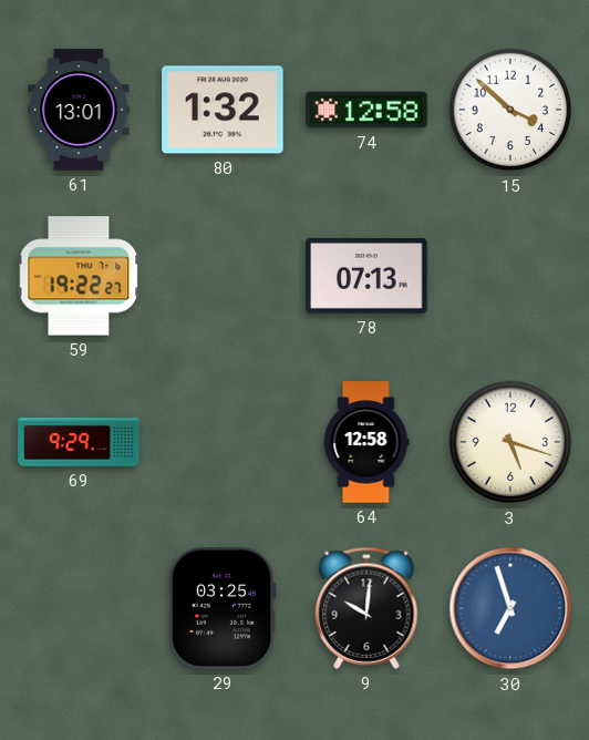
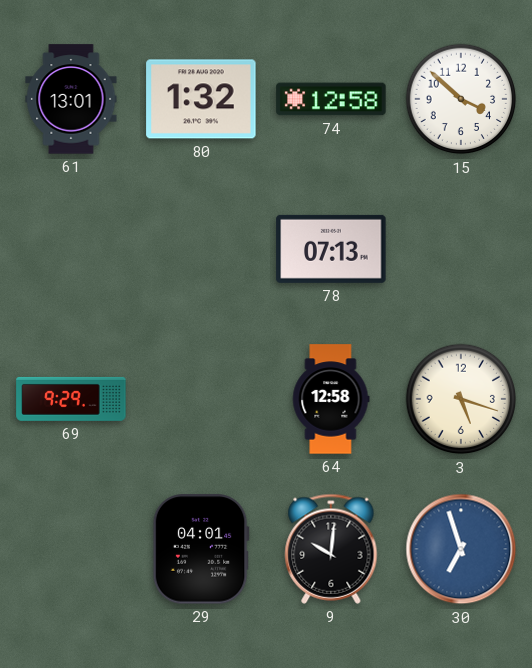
59: 19:22 -> none (79, 276)
29: 03:25 -> 04:01 (201, 549)
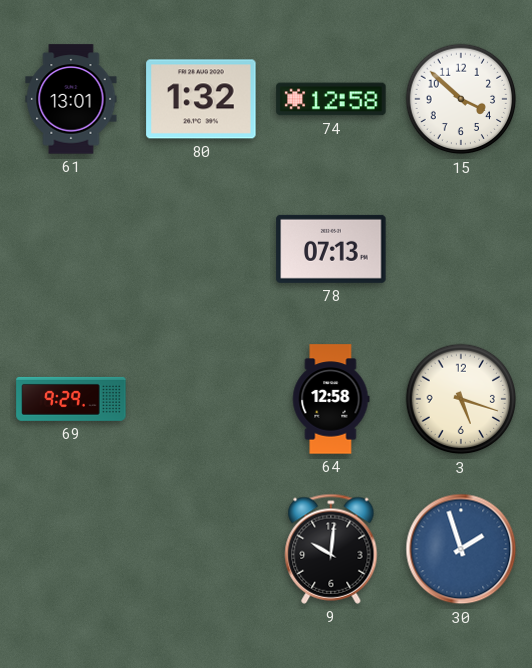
29: 04:01 -> none (201, 549)
30: 6:57 -> 1:57 (461, 549)
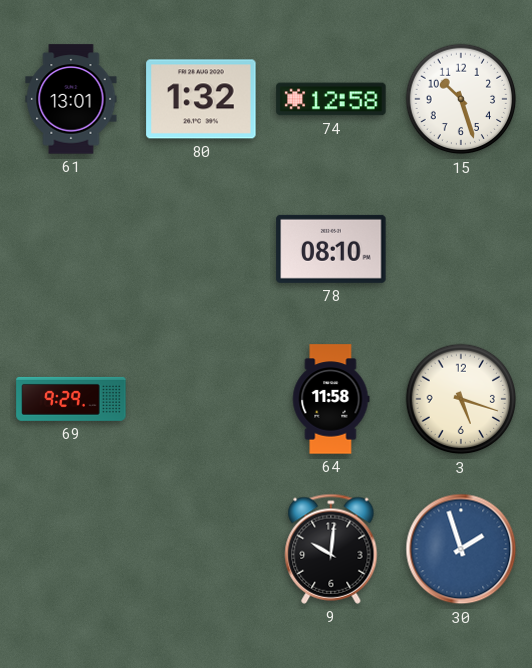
15: 3:52 -> 10:27 (461, 99)
78: 07:13 -> 08:10 (331, 249)
64: 12:58 -> 11:58 (331, 399)
